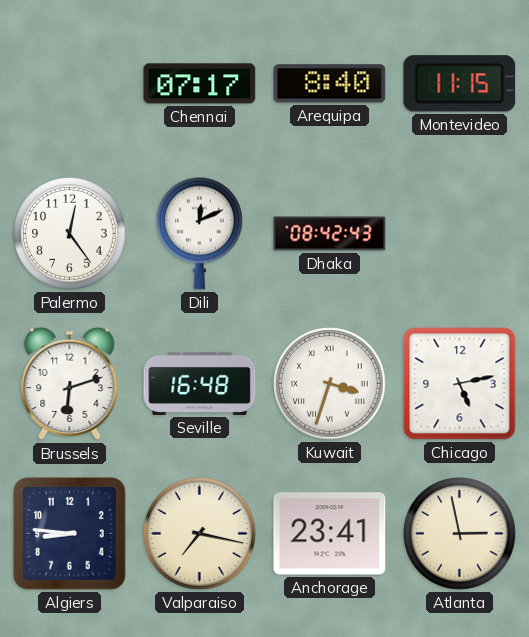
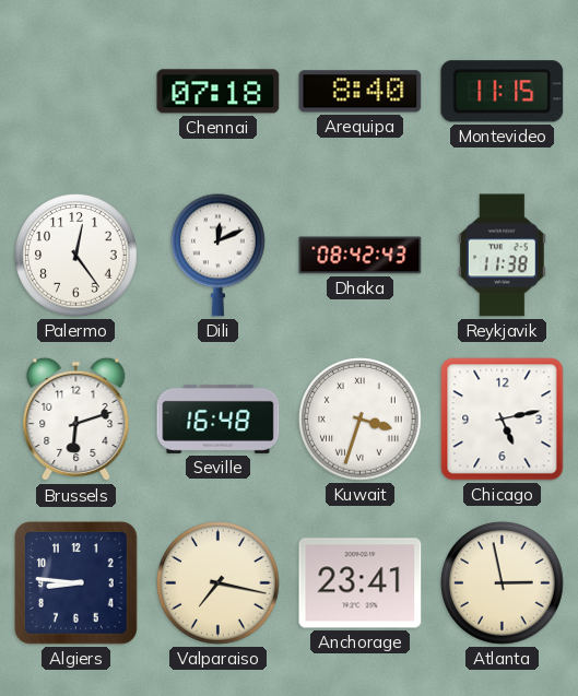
Chennai: 07:17 -> 07:18 (219, 92)
Reykjavik: none -> 11:38 (502, 256)
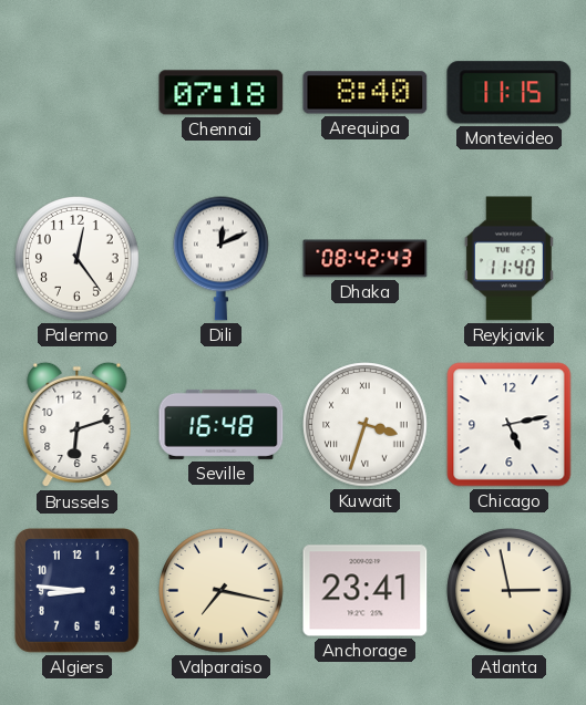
Reykjavik: 11:38 -> 11:40 (508, 259)
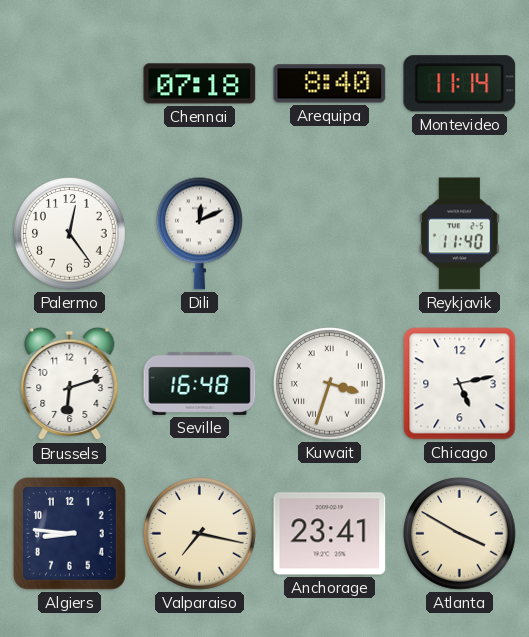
Montevideo: 11:15 -> 11:14 (460, 84)
Dhaka: 08:42 -> none (366, 259)
Atlanta: 2:58 -> 3:50 (460, 534)
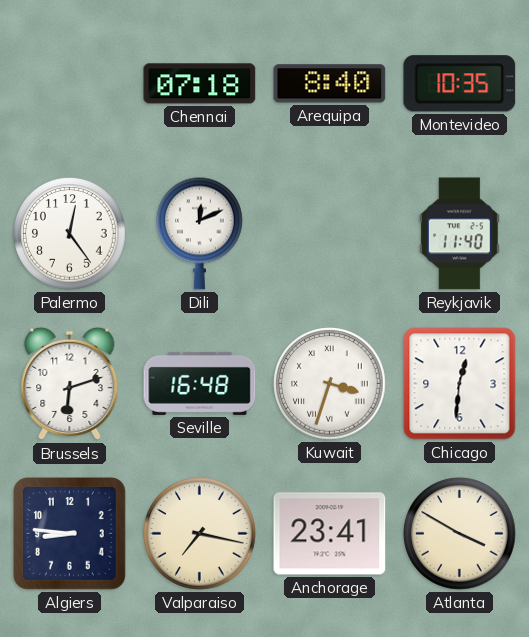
Montevideo: 11:14 -> 10:35 (460, 84)
Chicago: 5:13 -> 12:31 (460, 384)
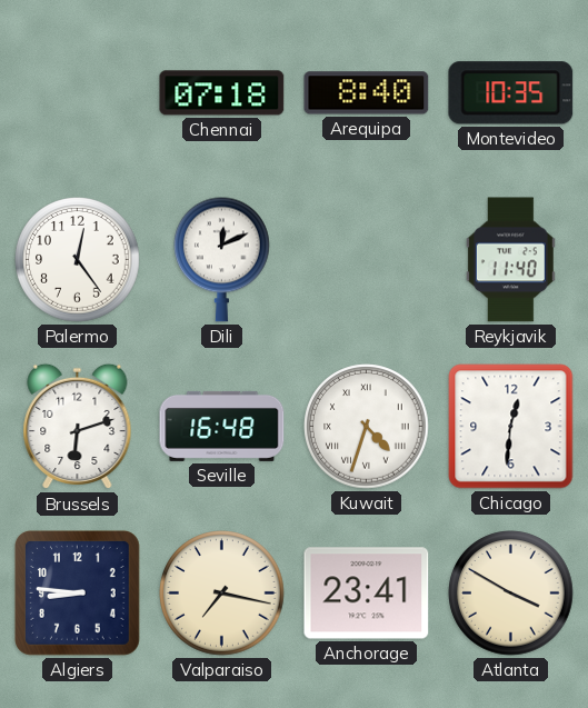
Kuwait: 3:33 -> 4:33 (367, 427)
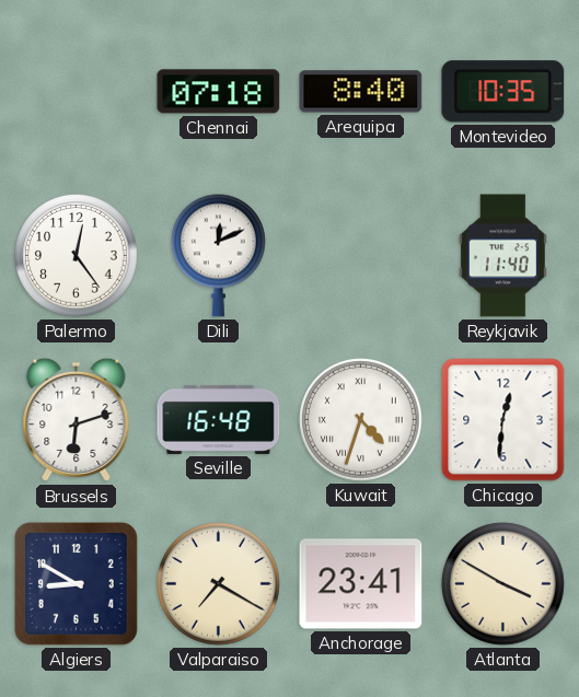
Algiers: 8:46 -> 8:50 (76, 583)
Valparaiso: 7:17 -> 7:20 (219, 584)
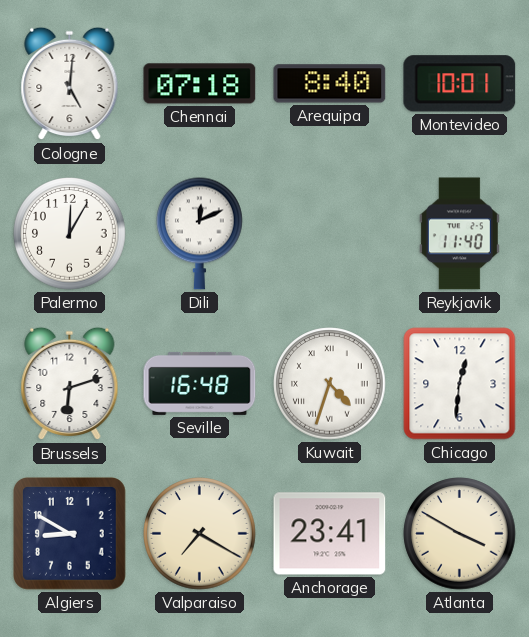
Cologne: none -> 5:01 (70, 84)
Montevideo: 10:35 -> 10:01 (460, 84)
Palermo: 12:24 -> 12:05 (70, 234)
